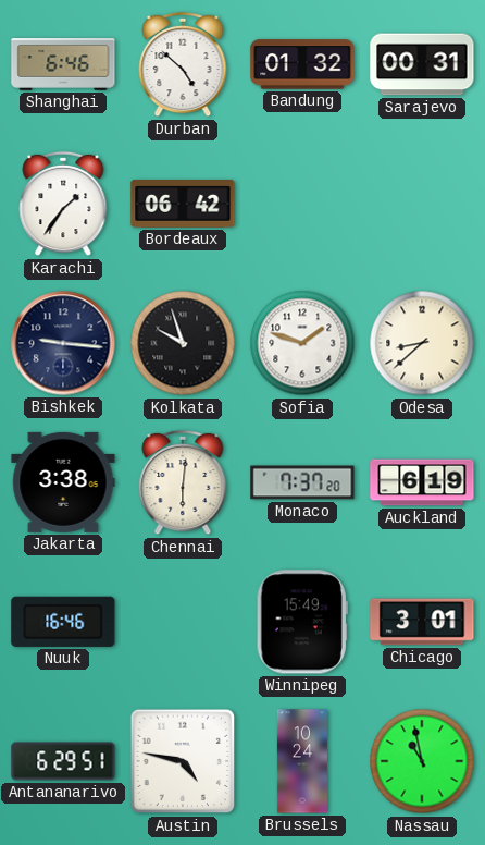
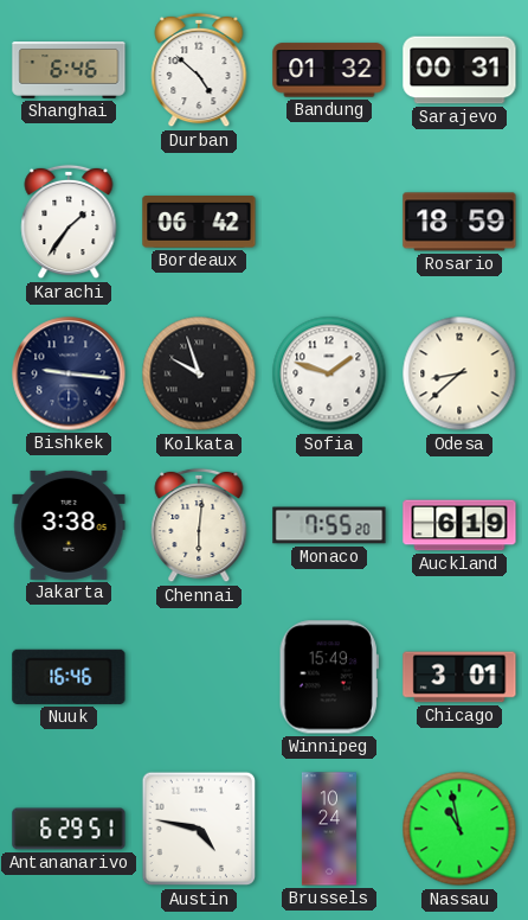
Rosario: none -> 18:59 (459, 222)
Monaco: 7:37 -> 7:55 (329, 525)
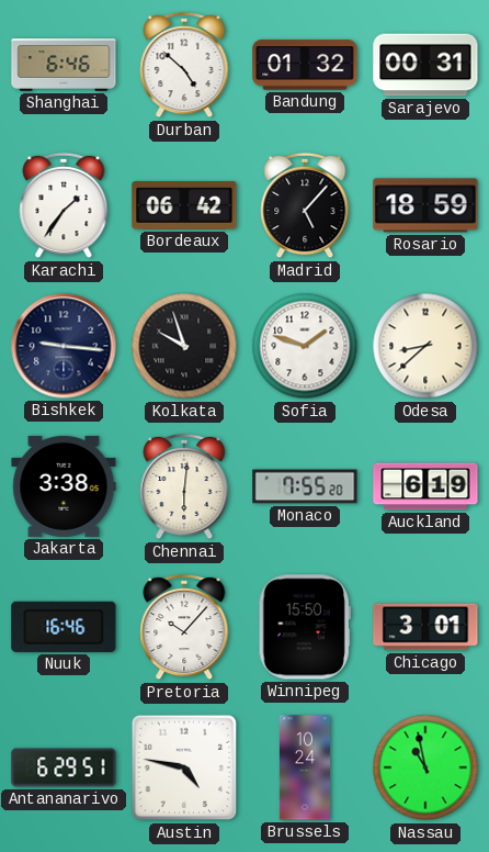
Madrid: none -> 5:07 (305, 205)
Pretoria: none -> 10:07 (184, 627)
Winnipeg: 15:49 -> 15:50 (305, 627)
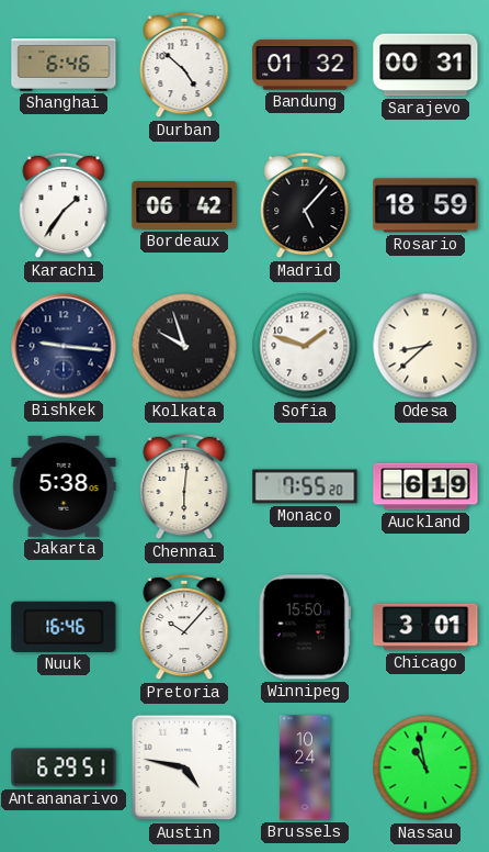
Jakarta: 3:38 -> 5:38 (64, 486)
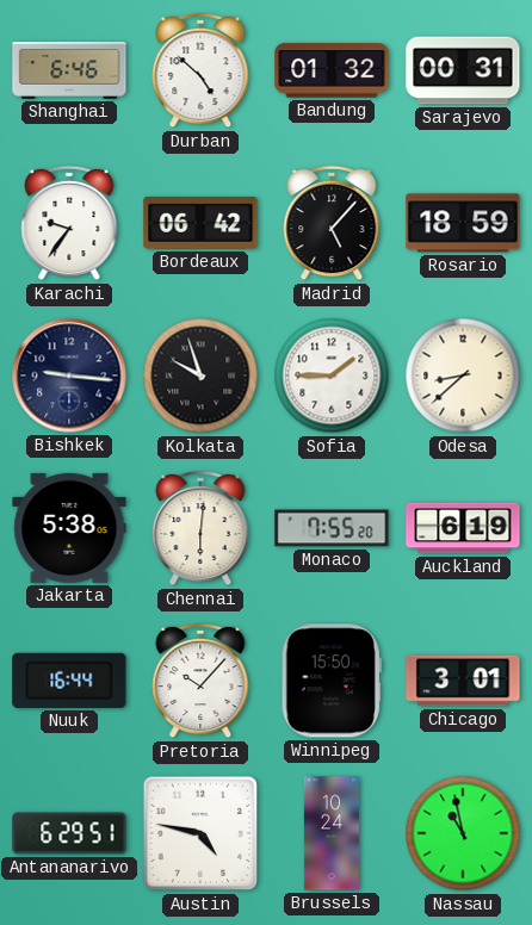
Karachi: 1:36 -> 9:36 (69, 223)
Sofia: 1:48 -> 1:45 (332, 375)
Nuuk: 16:46 -> 16:44 (69, 681)
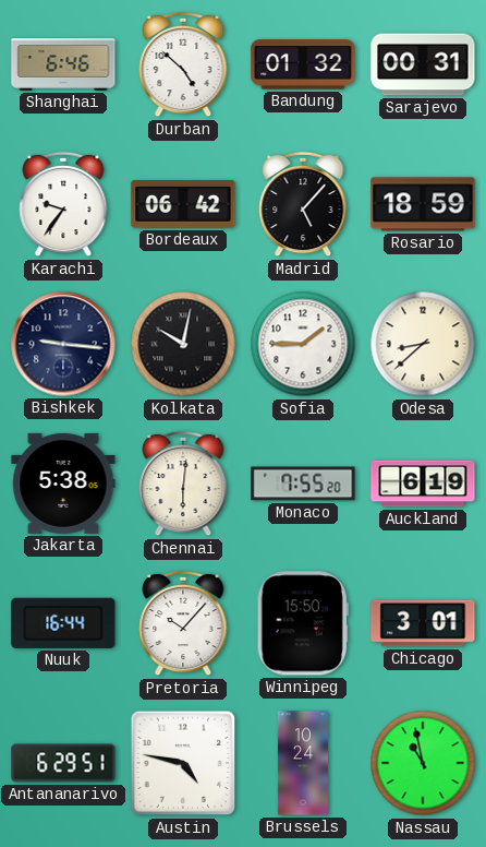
Kolkata: 9:57 -> 10:02 (183, 344)
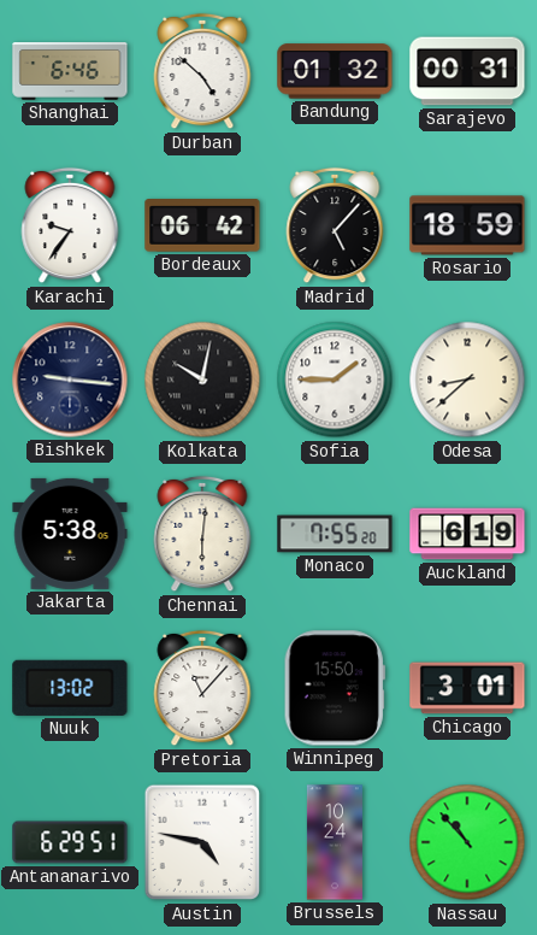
Nuuk: 16:44 -> 13:02 (70, 688)
Pretoria: 10:07 -> 11:07 (202, 688)
Nassau: 10:58 -> 10:53 (467, 842)
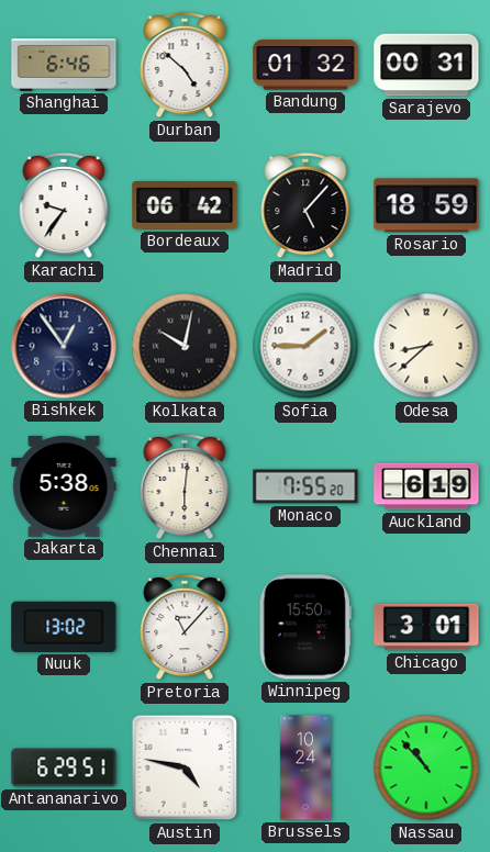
Bishkek: 9:16 -> 12:54 (64, 346)
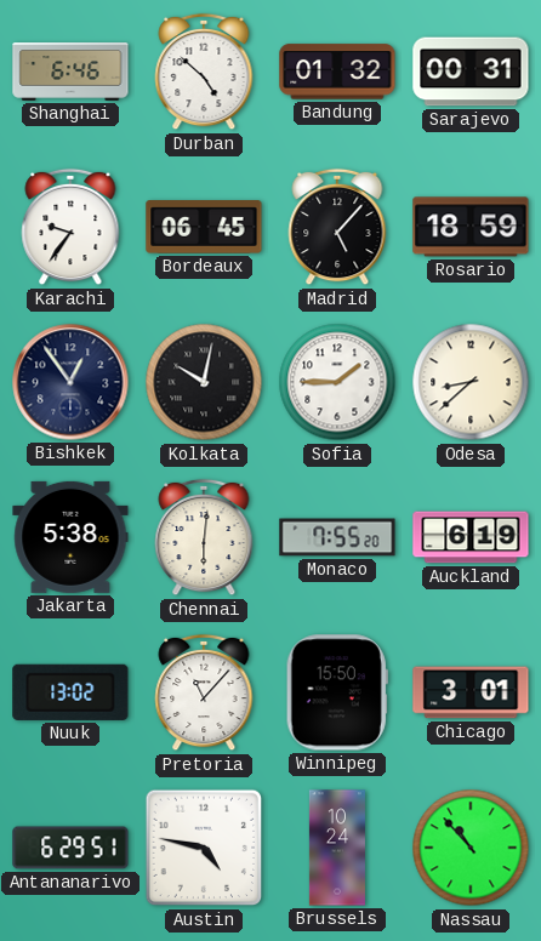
Bordeaux: 06:42 -> 06:45 (204, 227)
